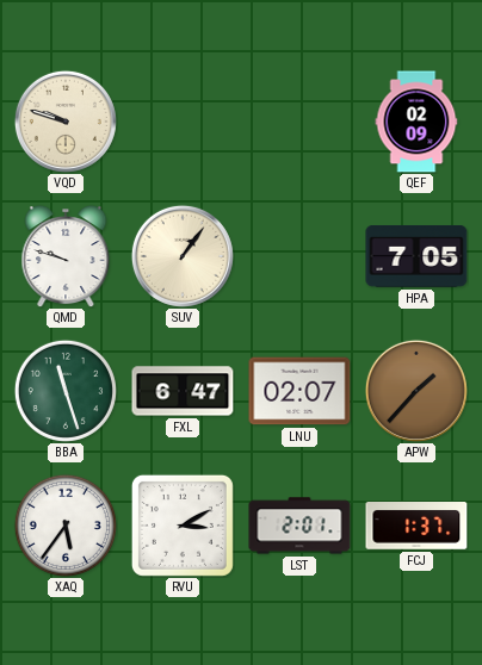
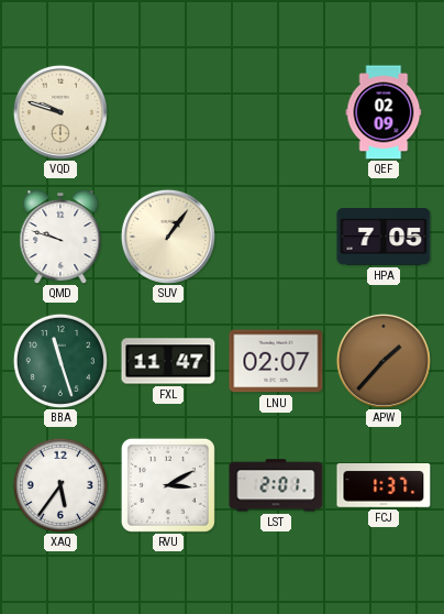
FXL: 6:47 -> 11:47 (168, 361)
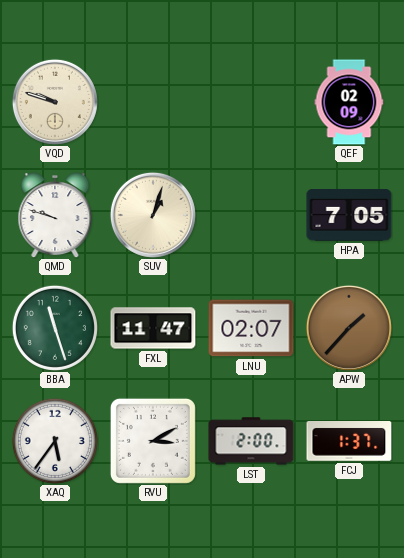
SUV: 1:06 -> 1:03 (153, 215)
LST: 2:01 -> 2:00 (251, 441)
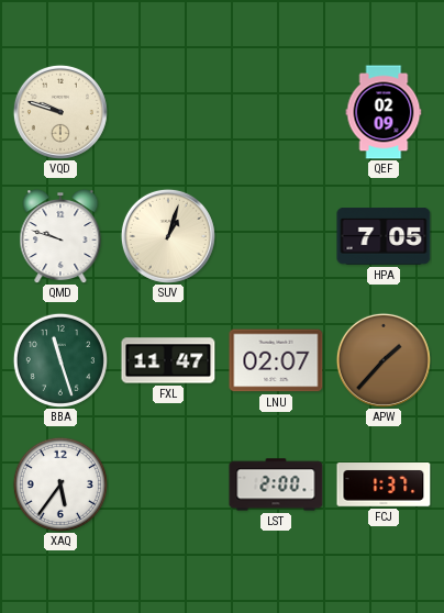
RVU: 3:10 -> none (153, 441)
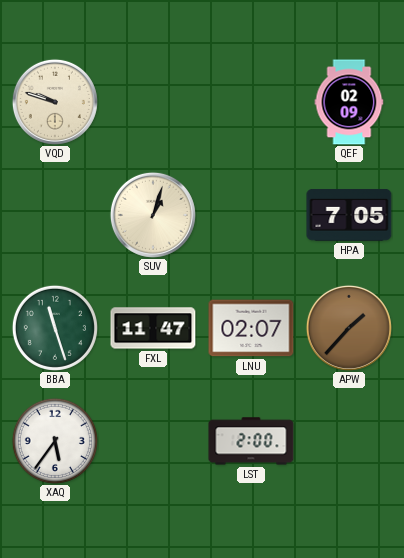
QMD: 9:48 -> none (60, 237)
FCJ: 1:37 -> none (384, 484)
